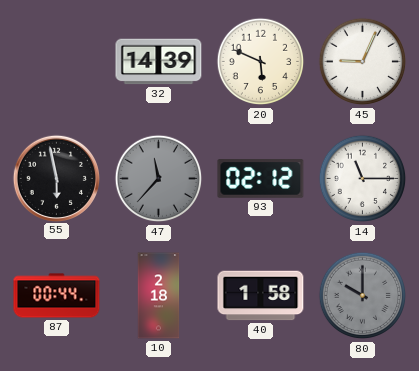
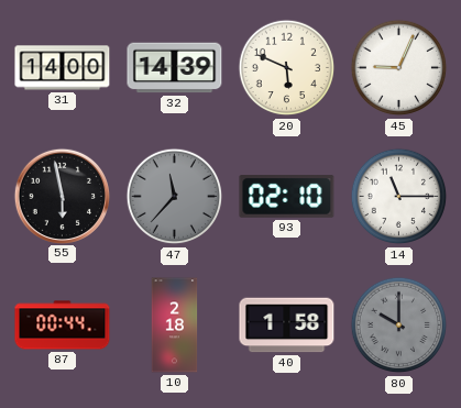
31: none -> 14:00 (63, 68)
93: 02:12 -> 02:10 (287, 197)
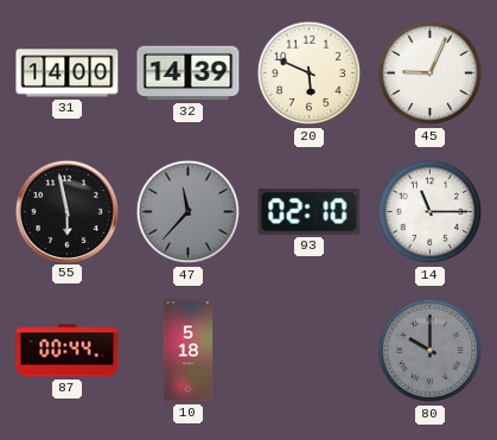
10: 2:18 -> 5:18 (189, 351)
40: 1:58 -> none (287, 326)
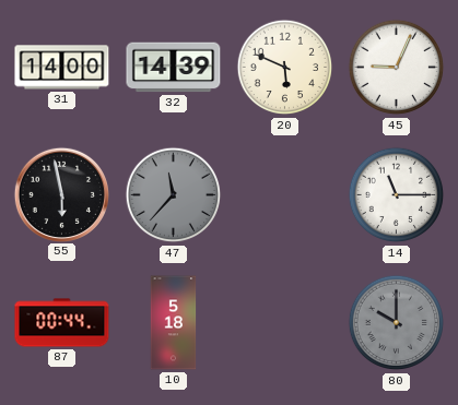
93: 02:10 -> none (310, 212)
